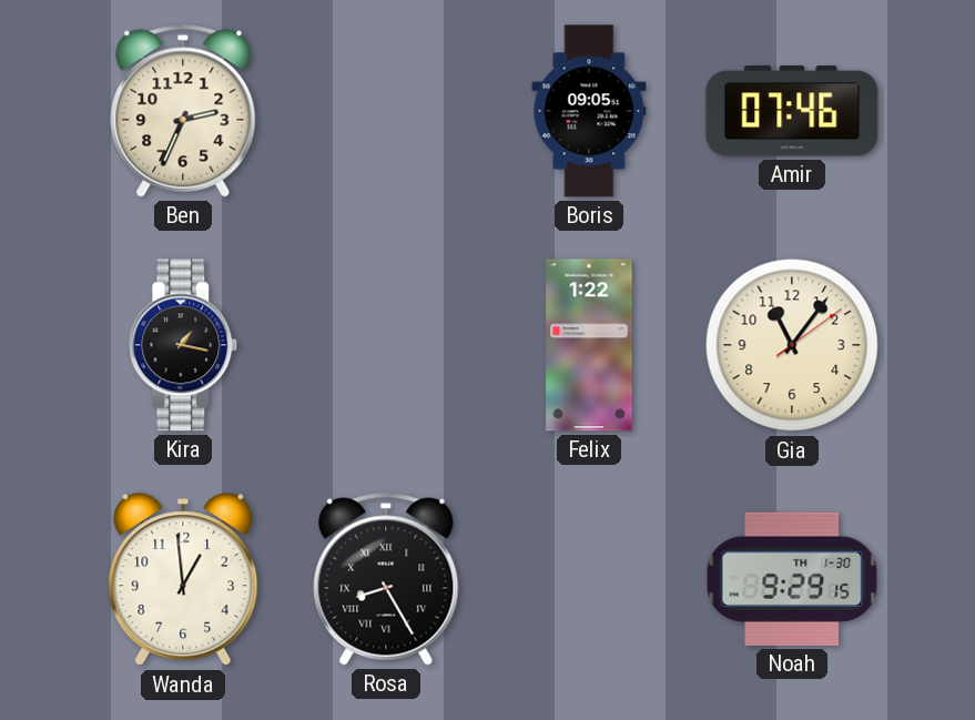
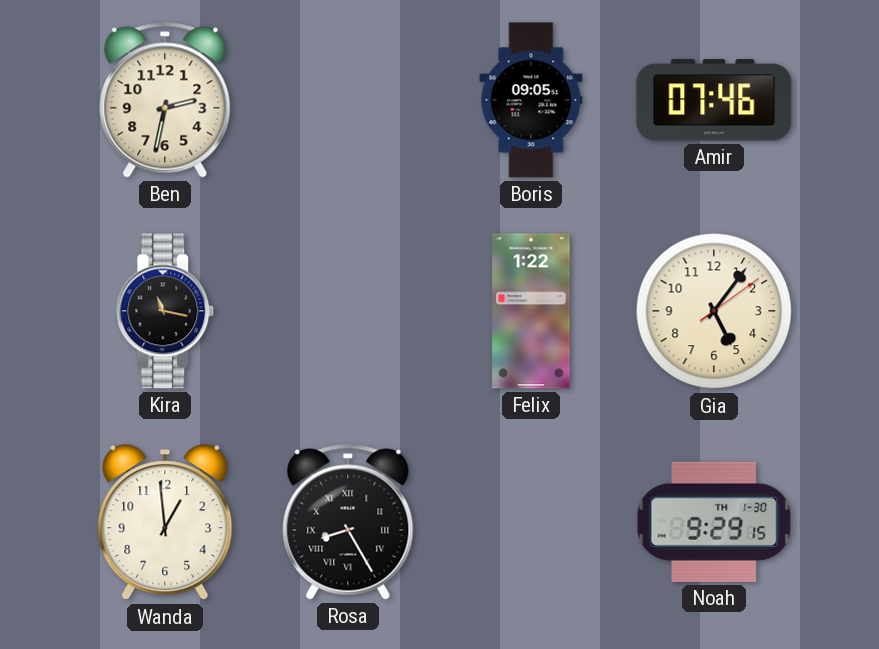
Ben: 2:34 -> 2:32 (165, 100)
Kira: 1:17 -> 11:17 (165, 311)
Gia: 11:06 -> 5:06 (714, 311)
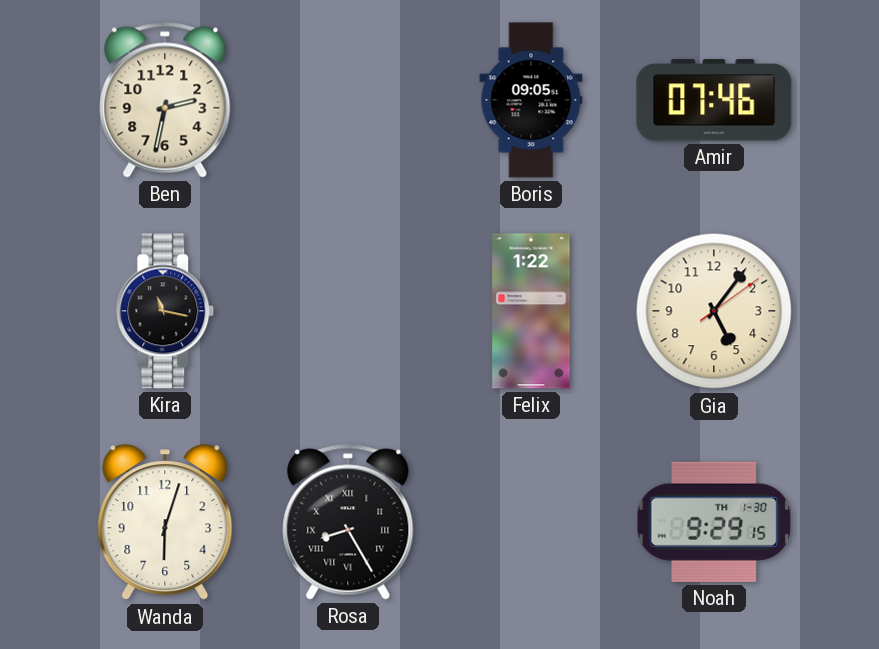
Wanda: 12:59 -> 6:03 (165, 523)
